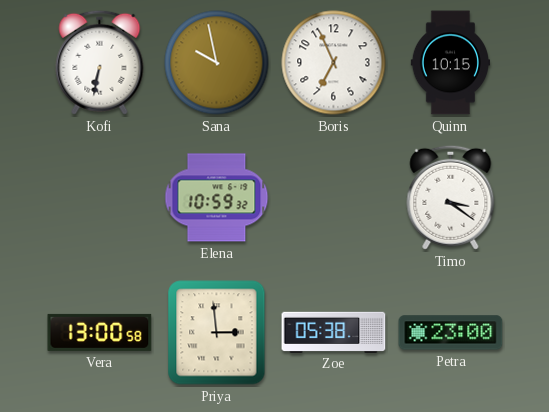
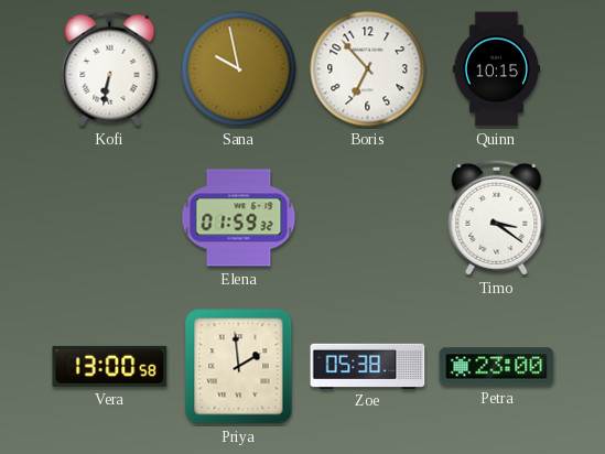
Boris: 6:56 -> 6:53 (368, 69)
Elena: 10:59 -> 01:59 (239, 218)
Priya: 2:59 -> 1:59 (239, 367)
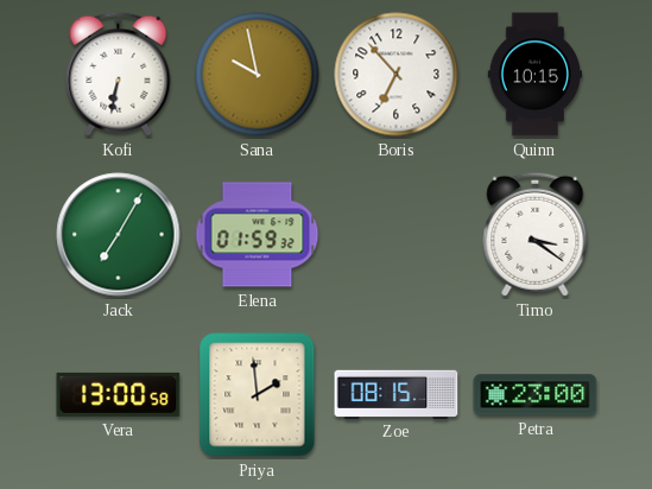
Jack: none -> 7:05 (119, 235)
Zoe: 05:38 -> 08:15 (397, 394)
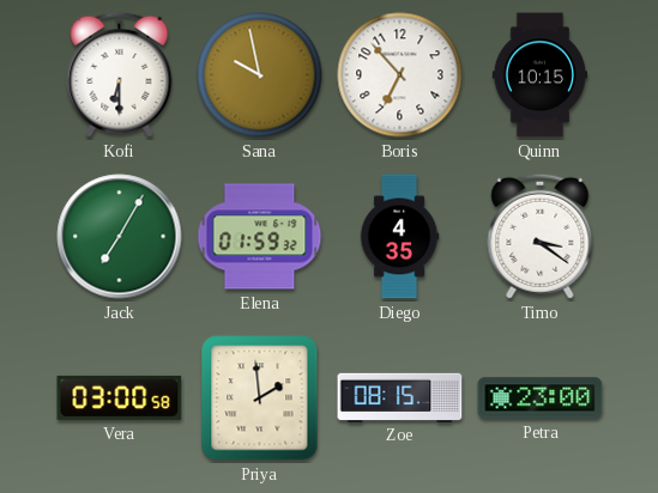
Kofi: 6:32 -> 6:30 (120, 74)
Diego: none -> 4:35 (399, 237)
Vera: 13:00 -> 03:00 (120, 397)
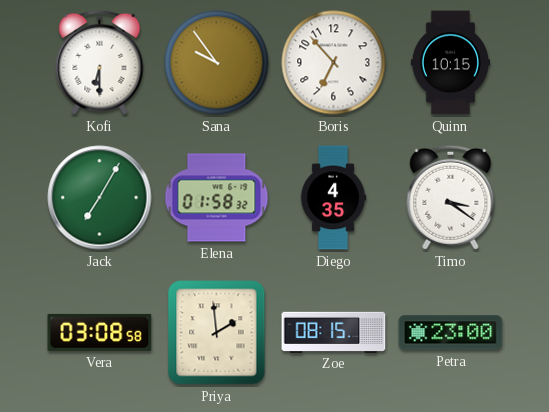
Sana: 9:58 -> 9:54 (217, 63)
Elena: 01:59 -> 01:58 (217, 198)
Vera: 03:00 -> 03:08 (100, 332)
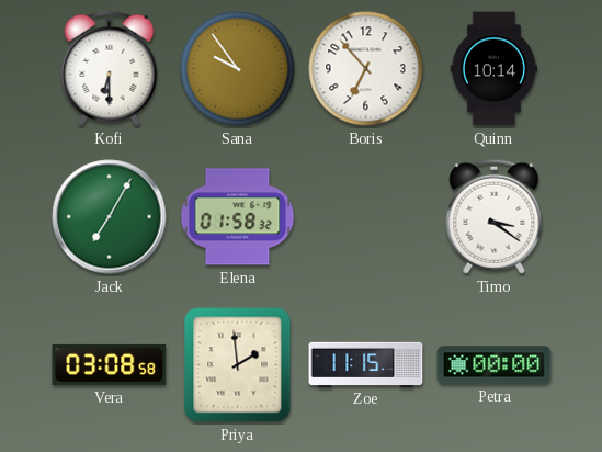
Quinn: 10:15 -> 10:14 (493, 69)
Diego: 4:35 -> none (333, 198)
Zoe: 08:15 -> 11:15 (366, 364)
Petra: 23:00 -> 00:00 (495, 365)
